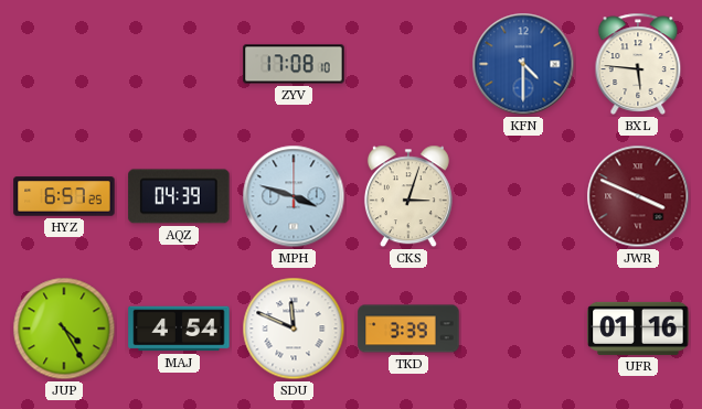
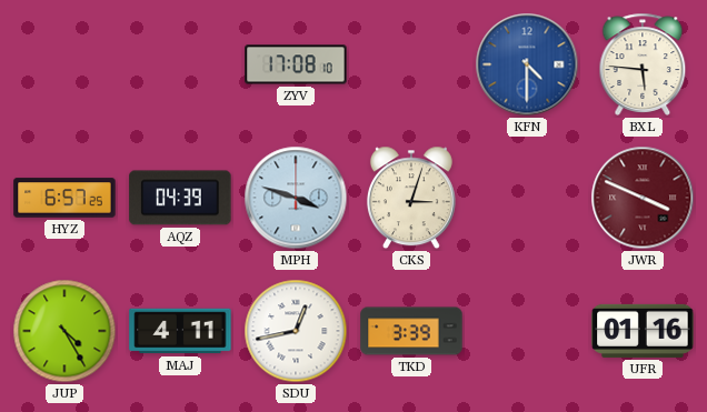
MAJ: 4:54 -> 4:11 (180, 331)
SDU: 11:49 -> 12:43 (296, 331)
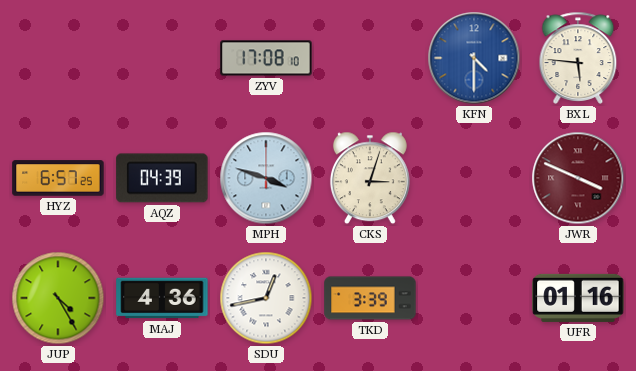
MAJ: 4:11 -> 4:36 (162, 298)
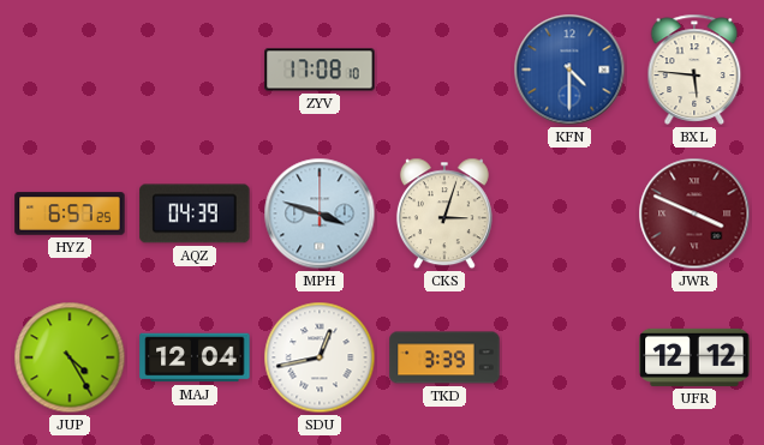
MAJ: 4:36 -> 12:04 (195, 357)
UFR: 01:16 -> 12:12 (694, 357)
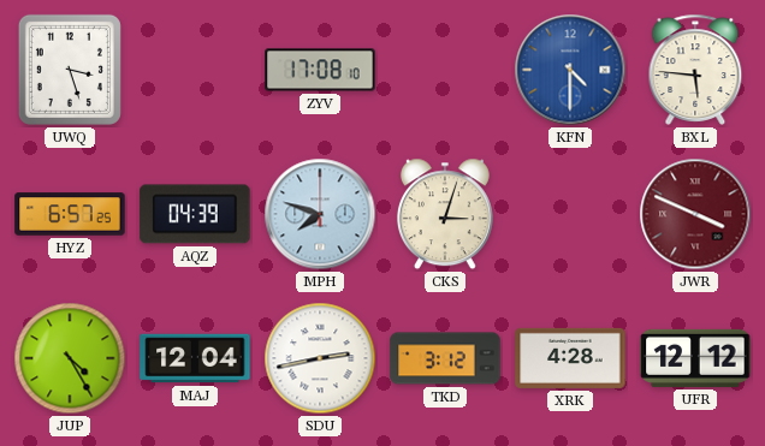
UWQ: none -> 3:27 (70, 70)
MPH: 3:48 -> 7:48 (320, 214)
SDU: 12:43 -> 2:43 (320, 358)
TKD: 3:39 -> 3:12 (445, 358)
XRK: none -> 4:28 (570, 358)
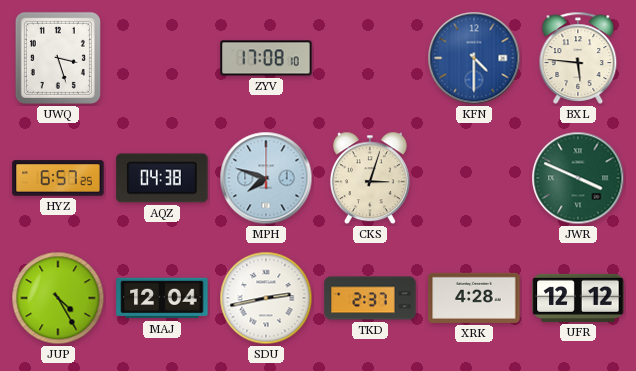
AQZ: 04:39 -> 04:38 (162, 178)
JWR dial: burgundy -> green (578, 178)
TKD: 3:12 -> 2:37 (370, 298)
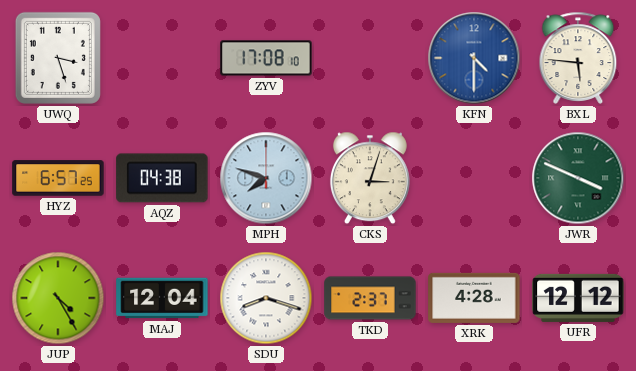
SDU: 2:43 -> 8:18 (266, 298)
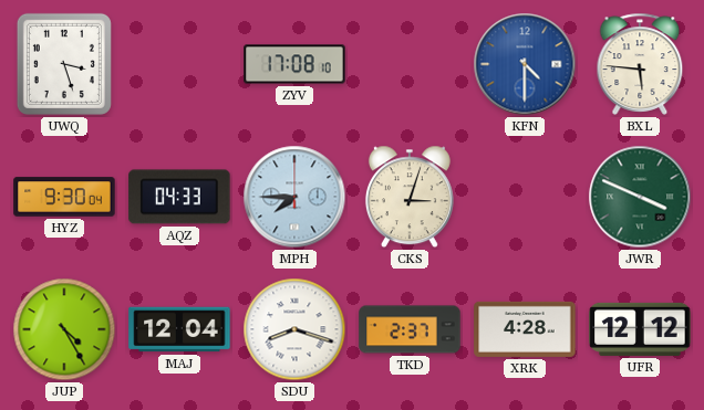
HYZ: 6:57 -> 9:30 (64, 197)
AQZ: 04:38 -> 04:33 (179, 197)
MPH: 7:48 -> 7:45 (294, 197)
